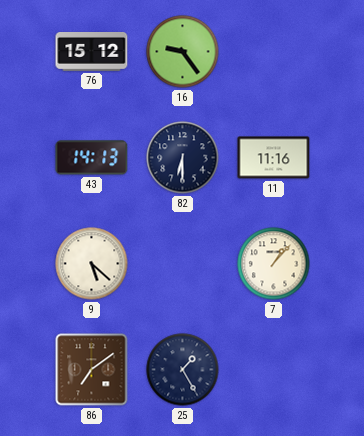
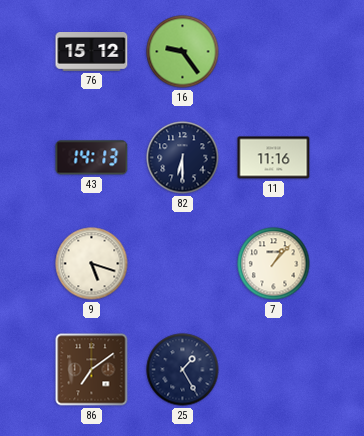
9: 5:22 -> 5:18 (92, 264)
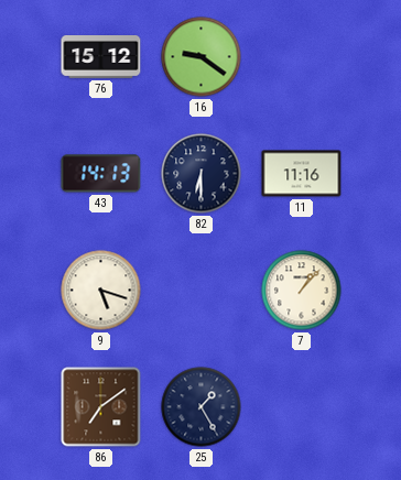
16: 9:24 -> 9:21 (202, 57)
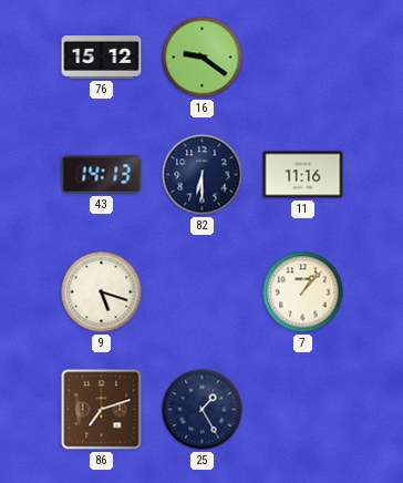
86: 7:09 -> 7:12 (102, 410)
